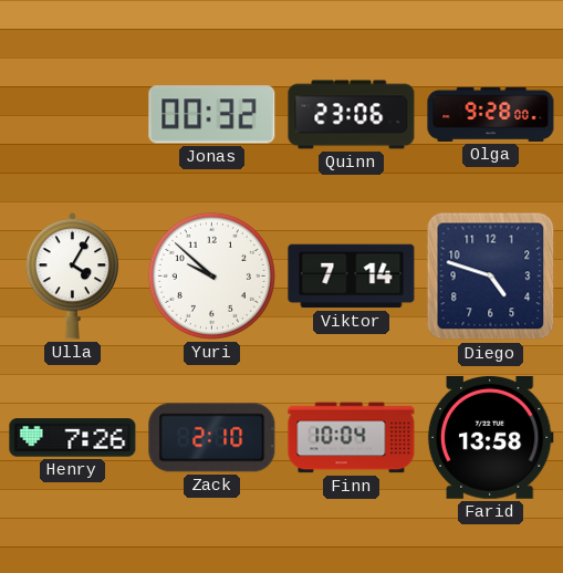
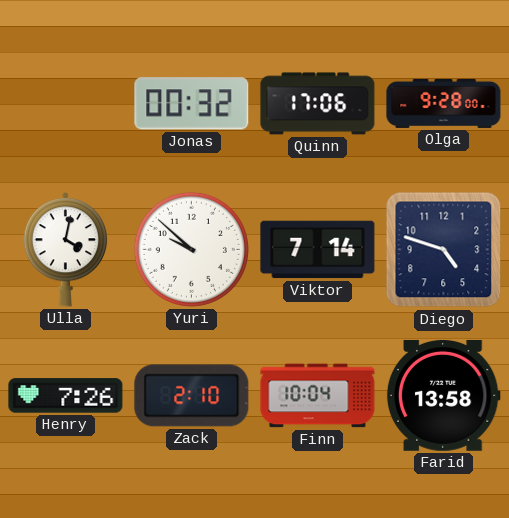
Quinn: 23:06 -> 17:06 (318, 104)
Ulla: 4:05 -> 4:02 (66, 250)
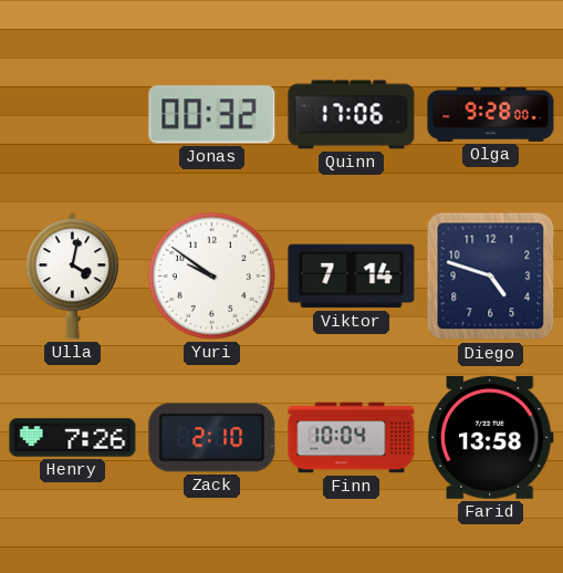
Yuri: 9:52 -> 9:51 (211, 275)
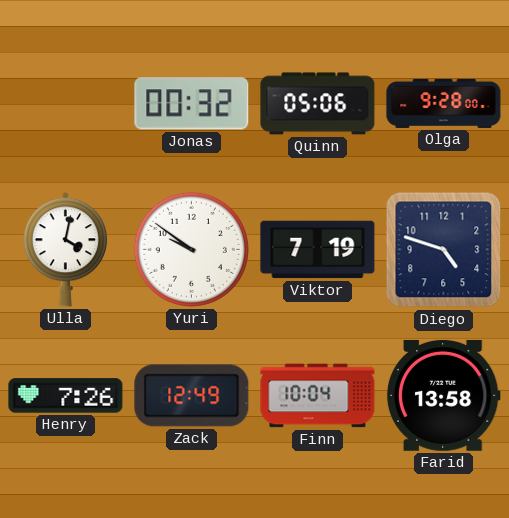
Quinn: 17:06 -> 05:06 (318, 104)
Viktor: 7:14 -> 7:19 (318, 250)
Zack: 2:10 -> 12:49 (192, 396)
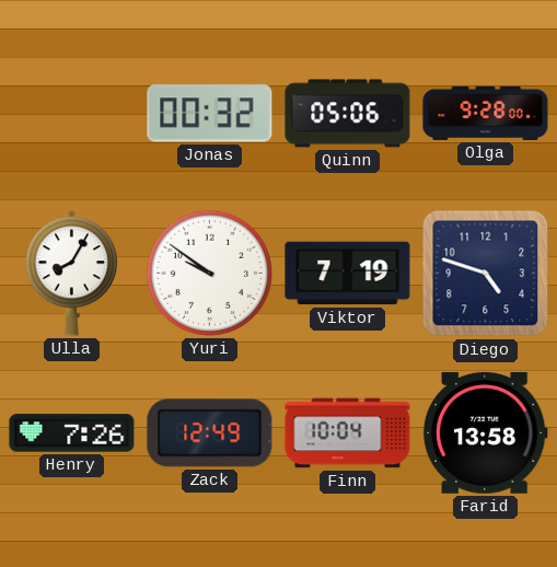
Ulla: 4:02 -> 8:05 (72, 274)
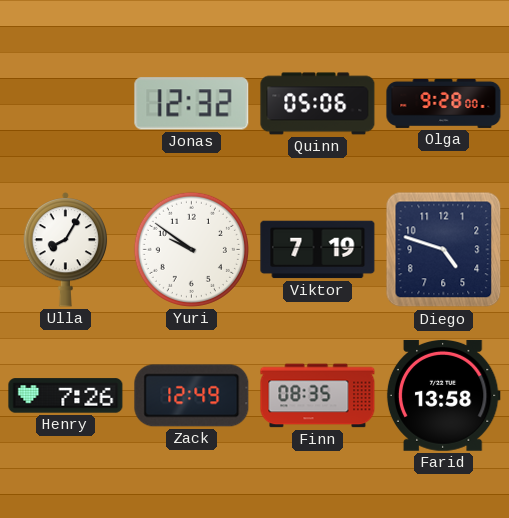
Jonas: 00:32 -> 12:32 (192, 104)
Finn: 10:04 -> 08:35 (318, 396)
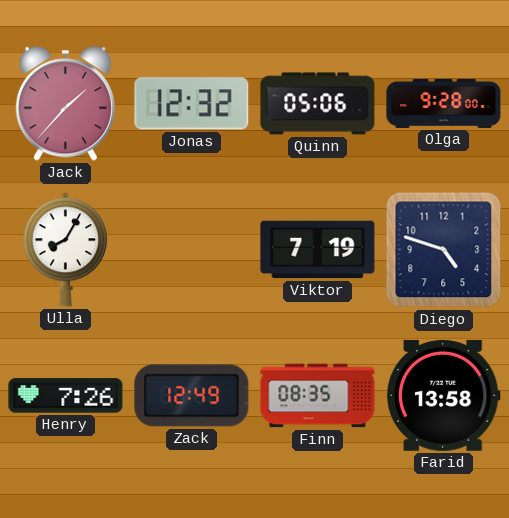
Jack: none -> 1:37 (65, 104)
Yuri: 9:51 -> none (191, 249)
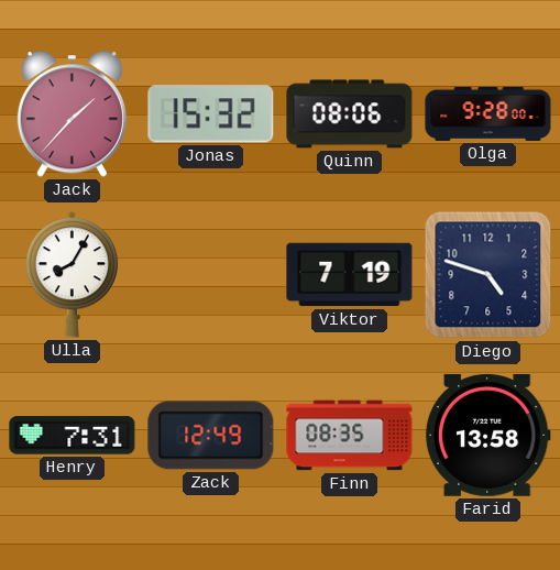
Jonas: 12:32 -> 15:32 (211, 114)
Quinn: 05:06 -> 08:06 (350, 114)
Henry: 7:26 -> 7:31 (73, 436)
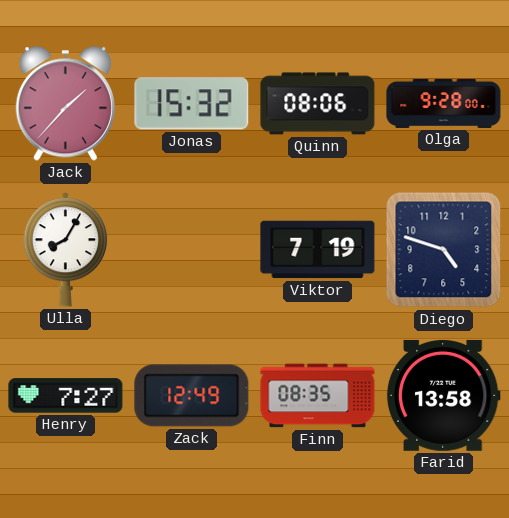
Henry: 7:31 -> 7:27 (66, 396)
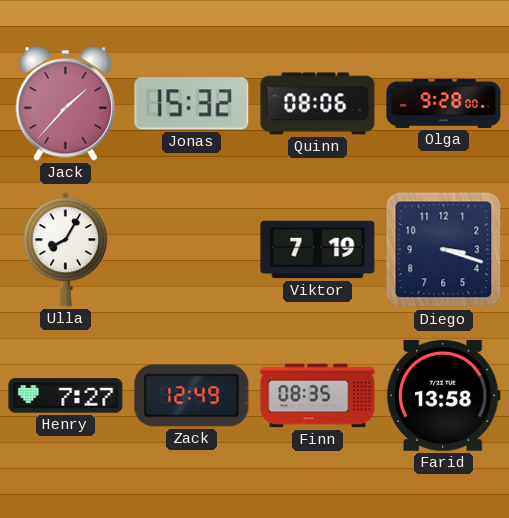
Diego: 4:48 -> 3:18 (444, 250)
